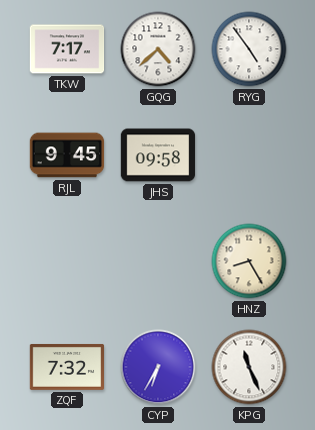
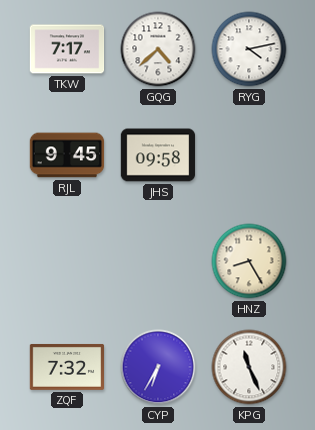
RYG: 4:54 -> 4:13 (249, 49)
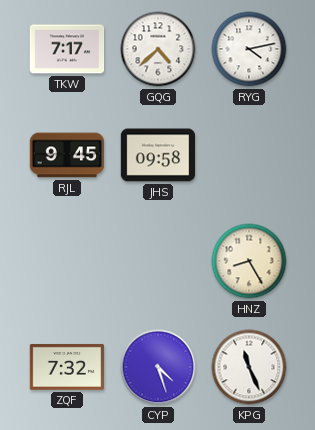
CYP: 6:35 -> 4:27 (158, 367)
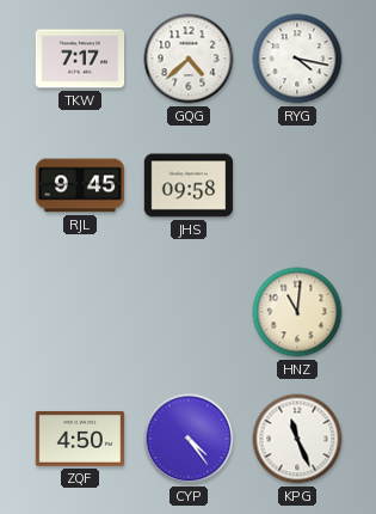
RYG: 4:13 -> 4:17 (297, 59)
HNZ: 8:25 -> 11:01 (297, 312)
ZQF: 7:32 -> 4:50 (80, 439)
CYP: 4:27 -> 4:24 (189, 439)
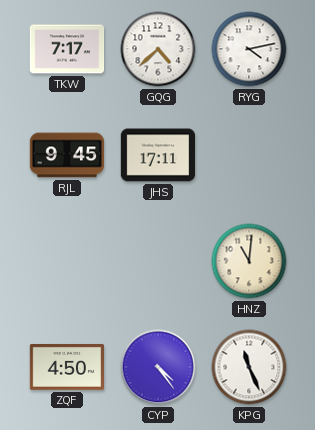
RYG: 4:17 -> 4:13 (249, 49)
JHS: 09:58 -> 17:11 (158, 155)
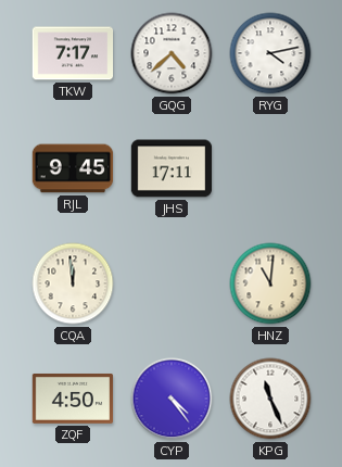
CQA: none -> 11:59 (73, 283)
